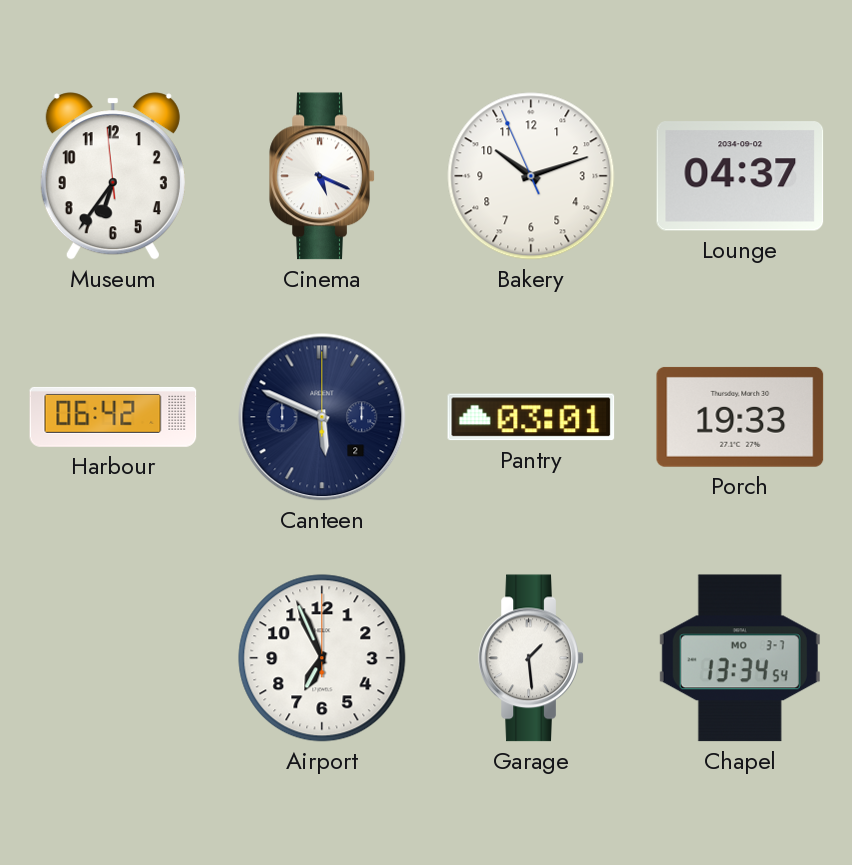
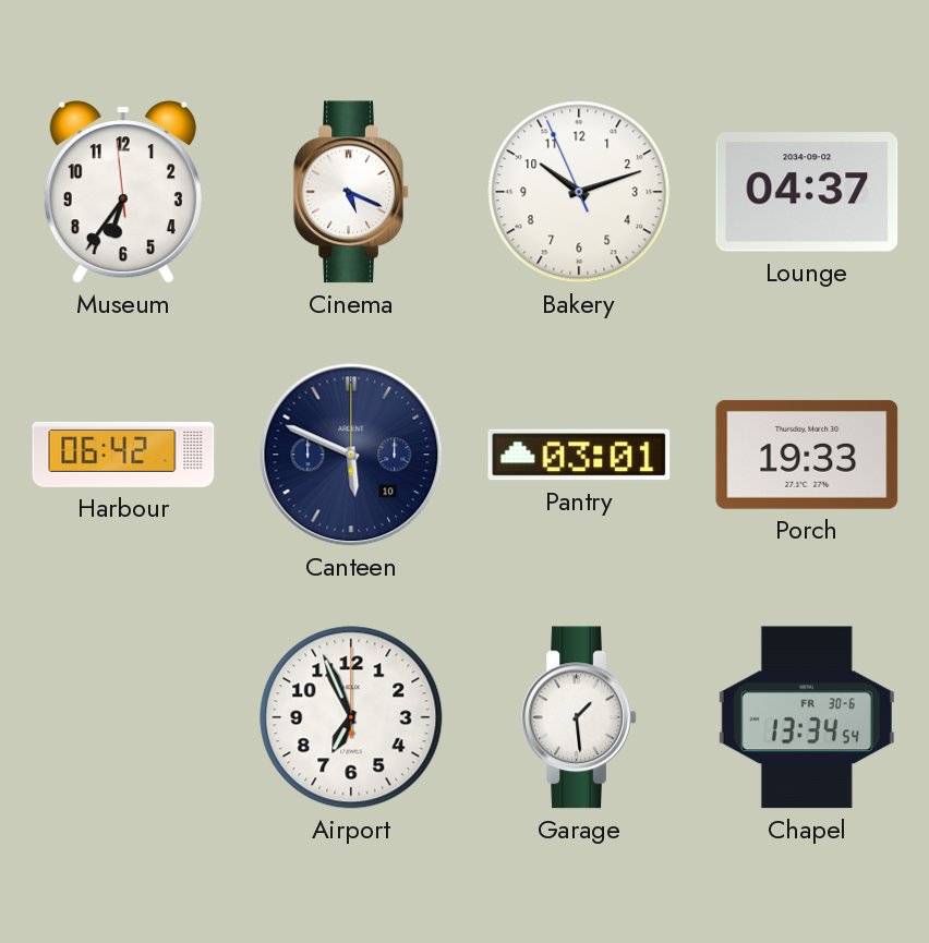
Canteen date: 2 -> 10 (351, 455)
Chapel date: MO 3-7 -> FR 30-6 (807, 717)
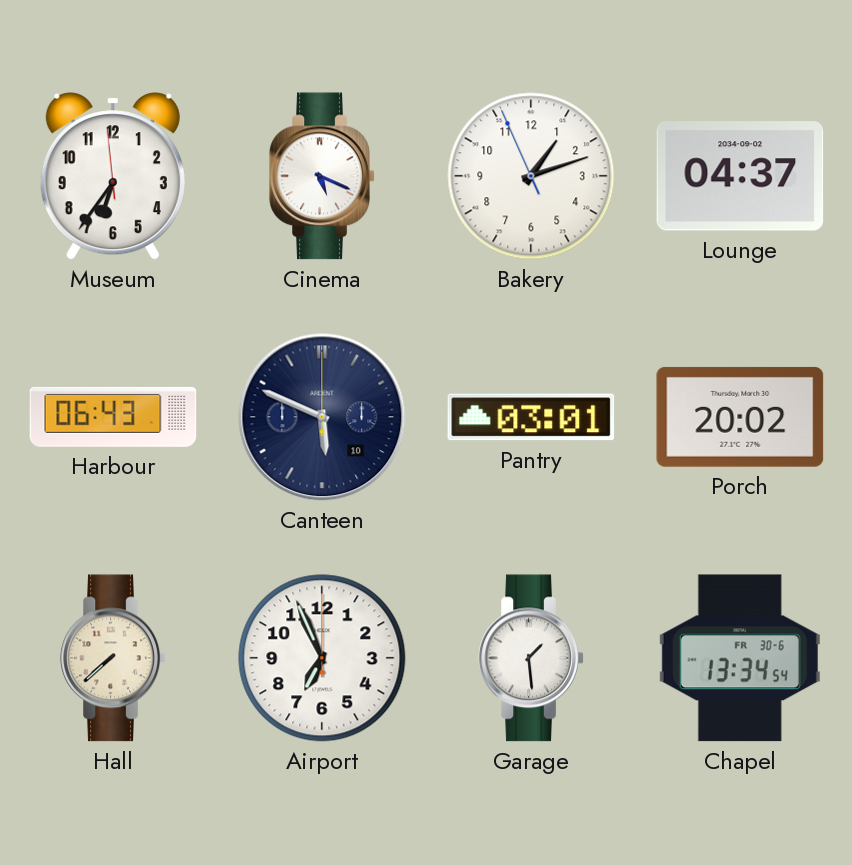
Bakery: 10:11 -> 1:11 (531, 176)
Harbour: 06:42 -> 06:43 (113, 417)
Porch: 19:33 -> 20:02 (740, 417)
Hall: none -> 7:38 (113, 658)
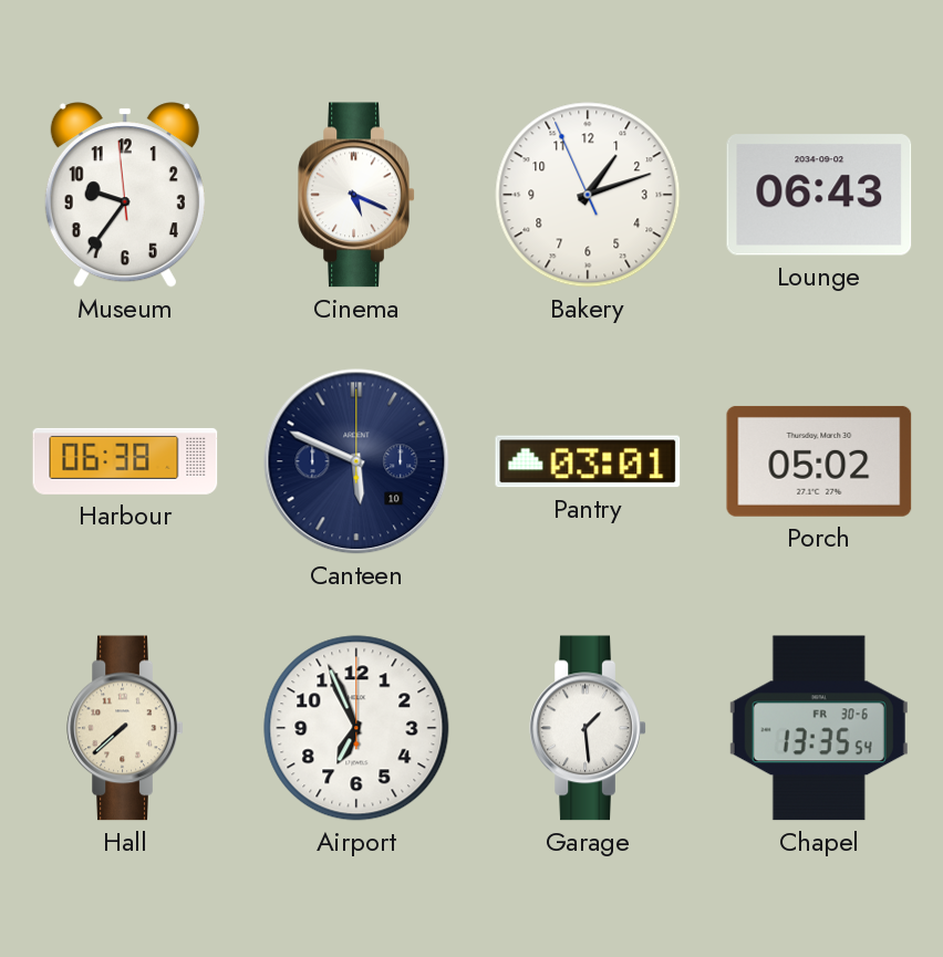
Museum: 6:35 -> 9:35 (125, 195)
Lounge: 04:37 -> 06:43 (819, 195)
Harbour: 06:43 -> 06:38 (125, 461)
Porch: 20:02 -> 05:02 (819, 461)
Chapel: 13:34 -> 13:35 (819, 728)
